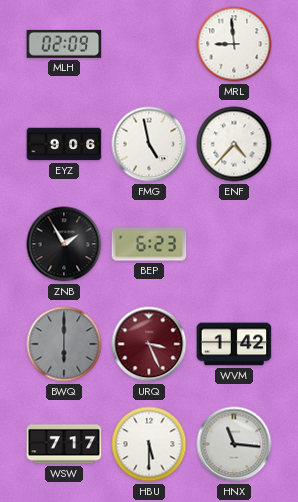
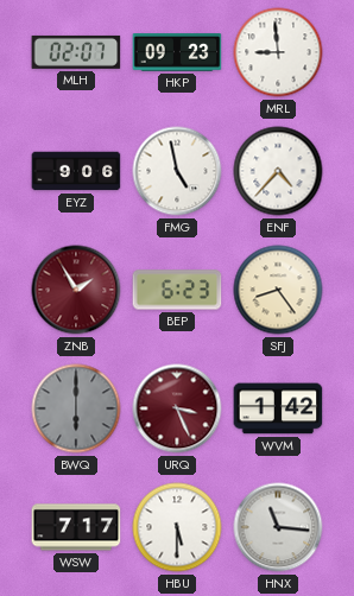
MLH: 02:09 -> 02:07 (76, 52)
HKP: none -> 09:23 (177, 53)
ZNB dial: black -> burgundy (76, 290)
SFJ: none -> 8:24 (278, 290)
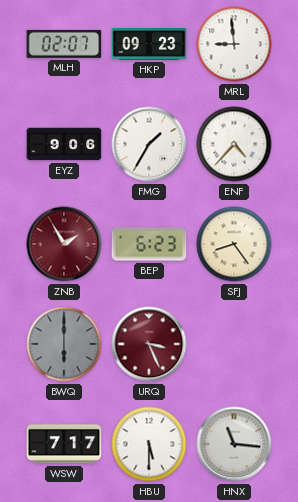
FMG: 4:58 -> 1:35 (149, 144)
WVM: 1:42 -> none (278, 408)
